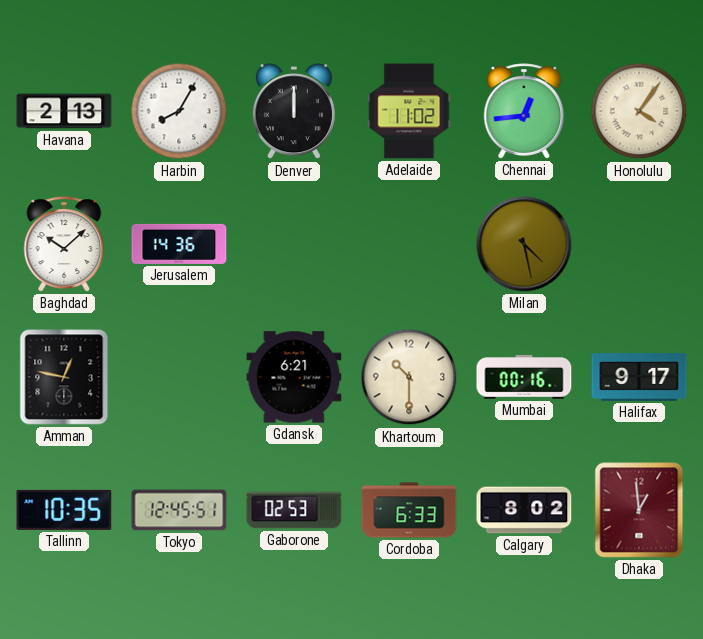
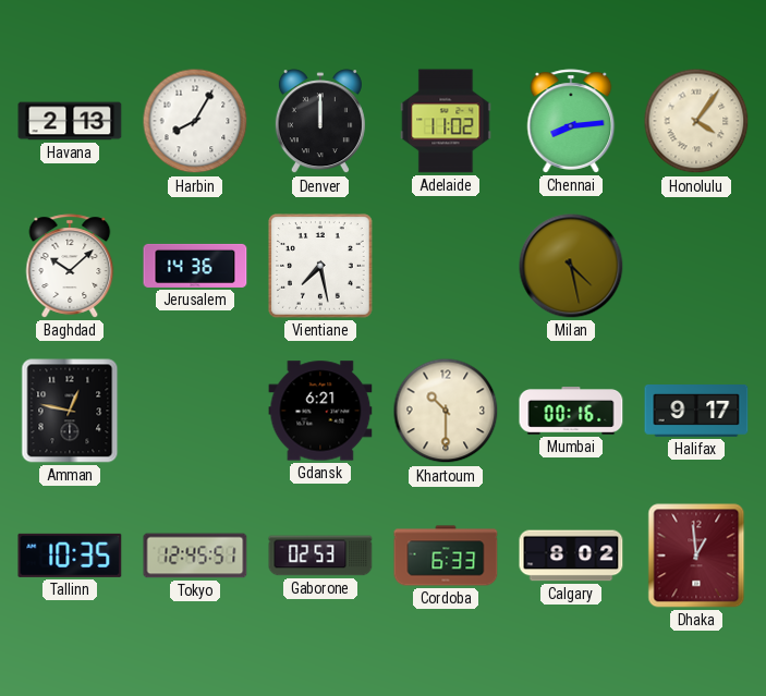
Chennai: 12:44 -> 8:14 (571, 121)
Vientiane: none -> 7:28 (321, 267)
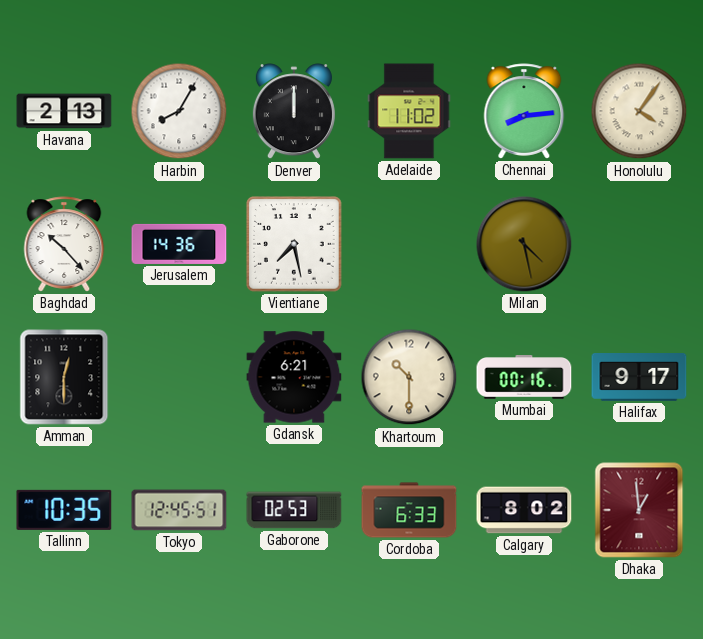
Baghdad: 10:08 -> 10:23 (64, 244)
Amman: 12:47 -> 12:30 (64, 377)
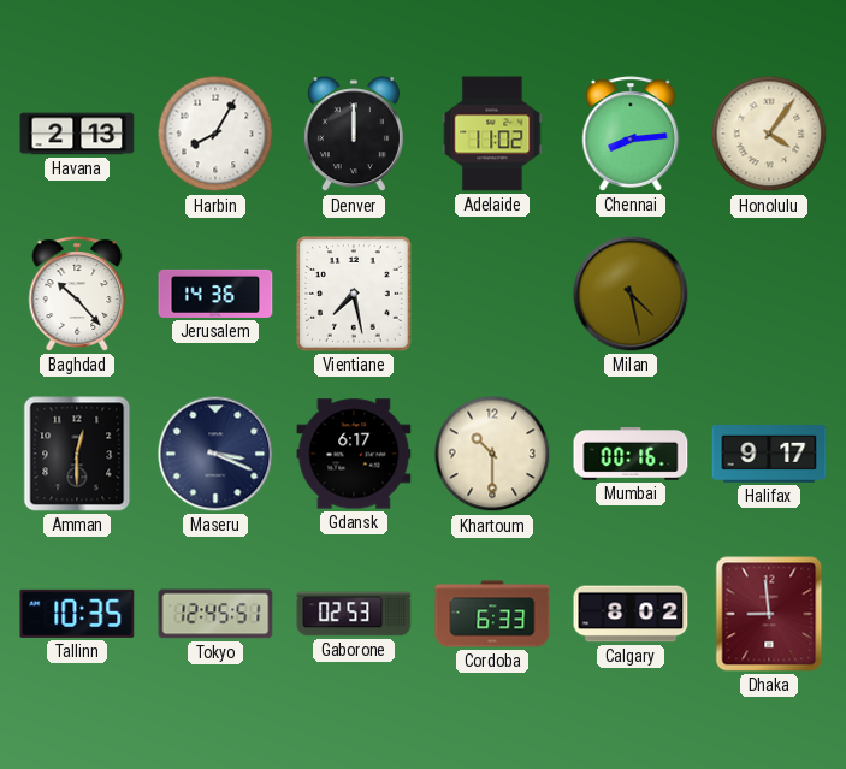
Maseru: none -> 3:19 (215, 454)
Gdansk: 6:21 -> 6:17 (354, 454)
Dhaka: 12:59 -> 8:59 (769, 614)
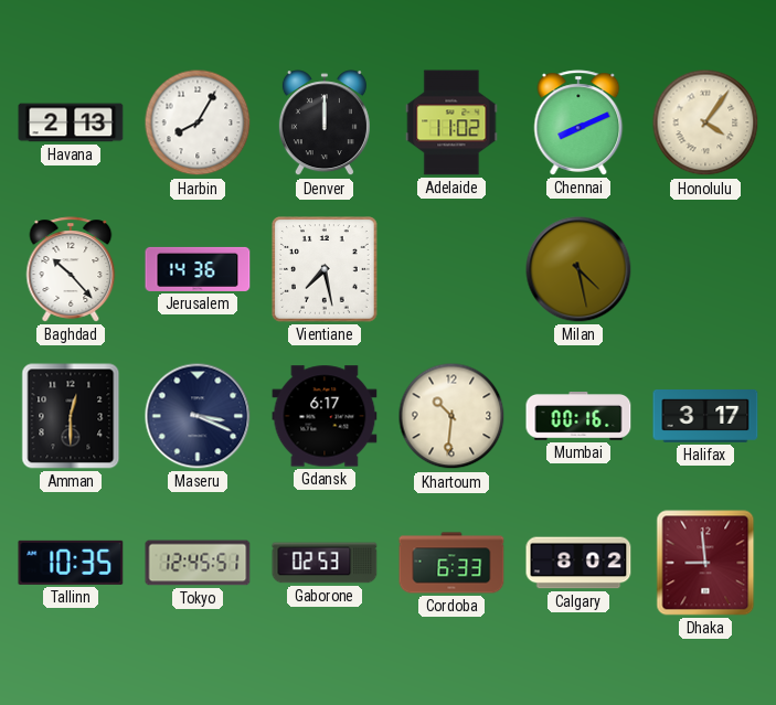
Chennai: 8:14 -> 8:11 (578, 122)
Khartoum: 10:30 -> 10:31 (451, 416)
Halifax: 9:17 -> 3:17 (705, 417)
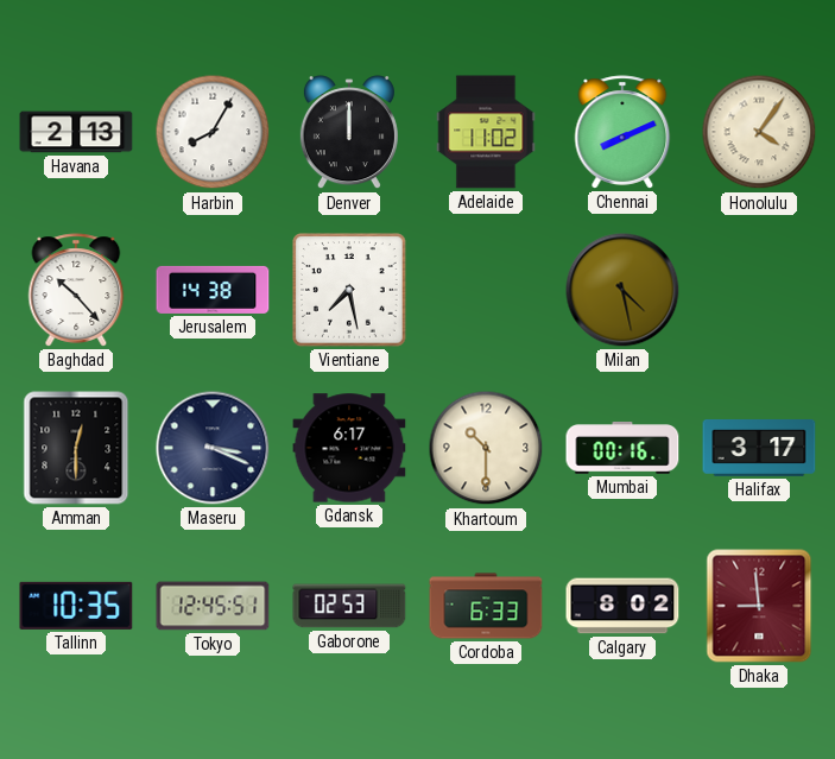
Jerusalem: 14:36 -> 14:38 (213, 290)
Khartoum: 10:31 -> 10:30 (486, 448)
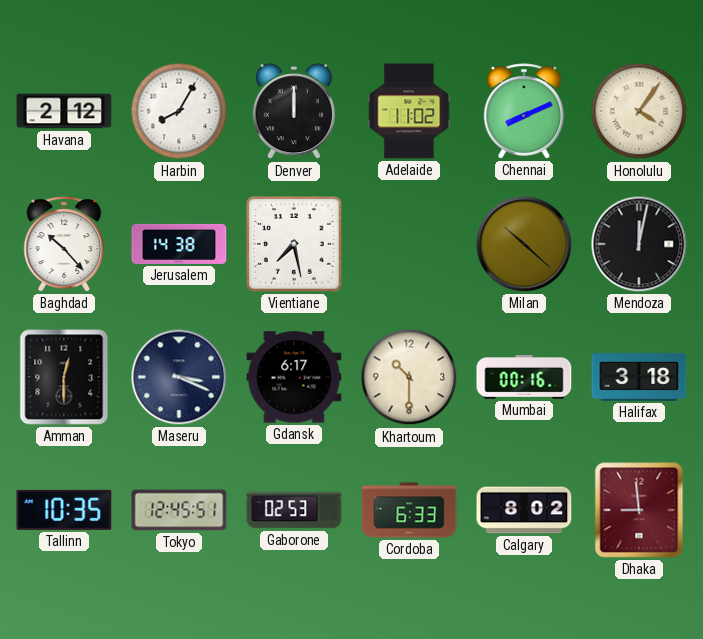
Havana: 2:13 -> 2:12 (64, 111)
Milan: 4:28 -> 10:22 (524, 244)
Mendoza: none -> 12:02 (639, 244)
Halifax: 3:17 -> 3:18 (639, 378)
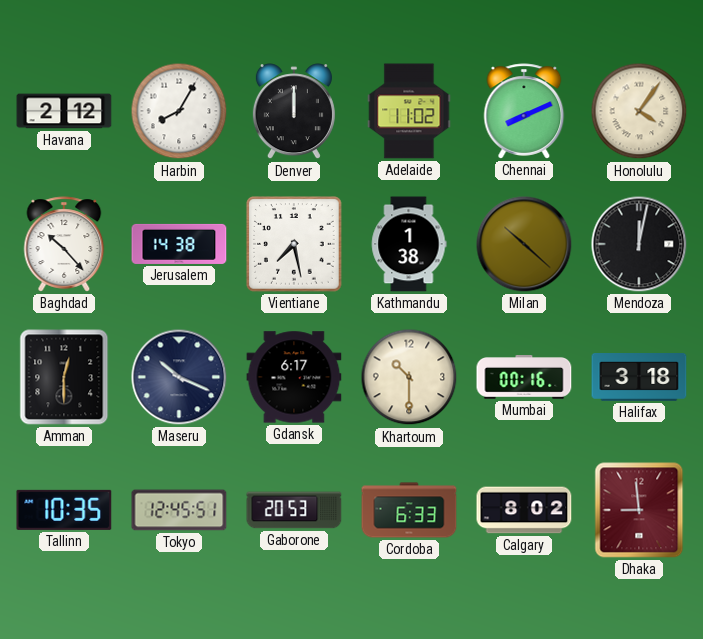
Kathmandu: none -> 1:38 (409, 244)
Maseru: 3:19 -> 10:19 (179, 377)
Gaborone: 02:53 -> 20:53 (294, 510)
